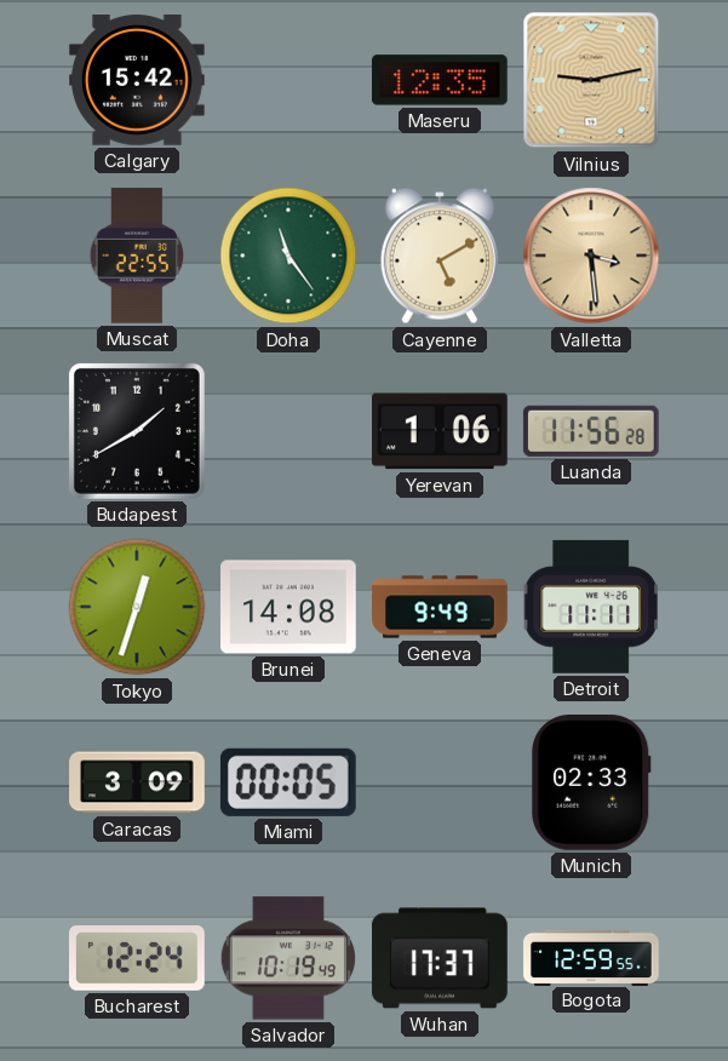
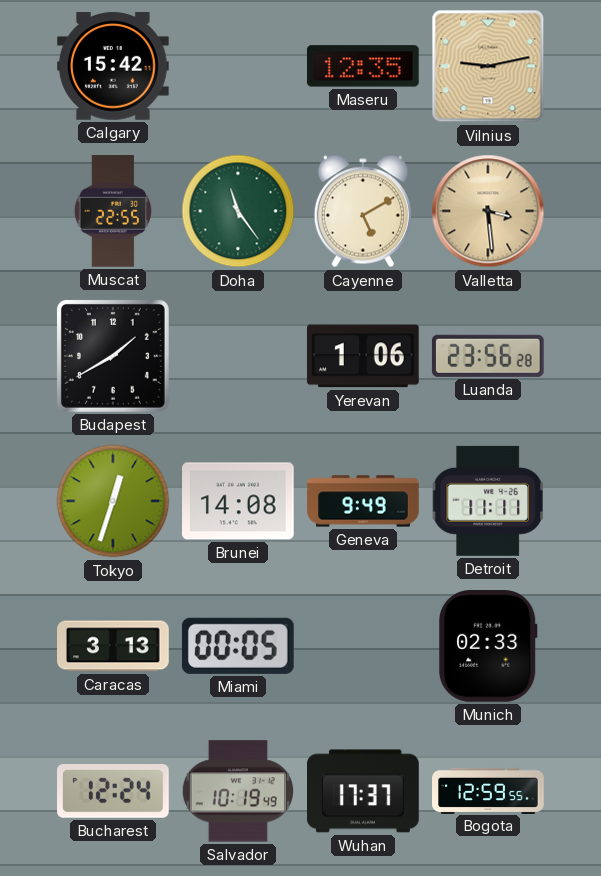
Luanda: 11:56 -> 23:56 (488, 356)
Caracas: 3:09 -> 3:13 (113, 646)
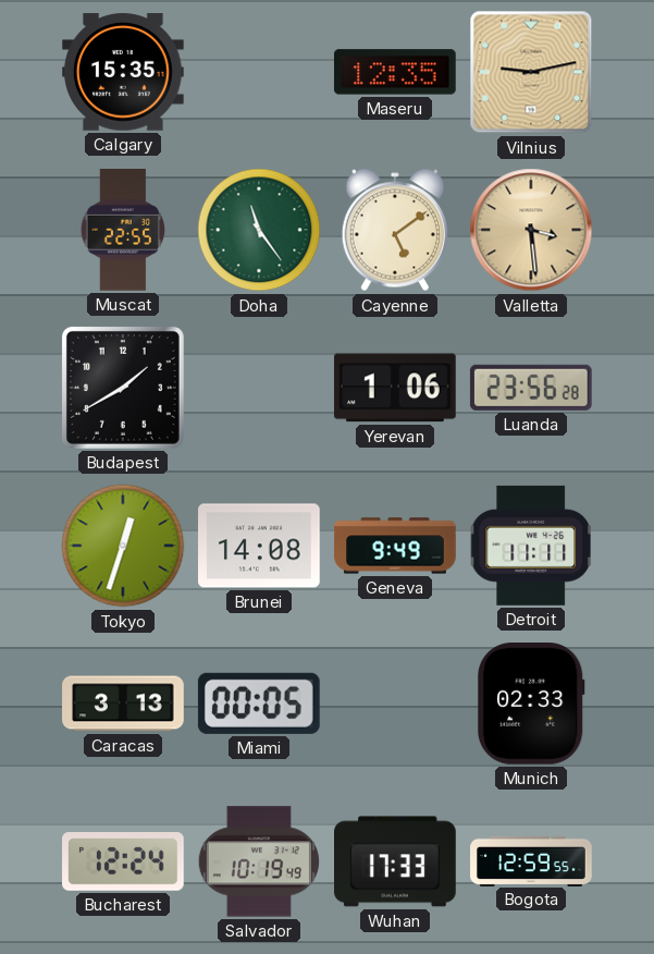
Calgary: 15:42 -> 15:35 (124, 72)
Cayenne: 5:10 -> 5:09 (395, 230)
Wuhan: 17:37 -> 17:33 (396, 861)
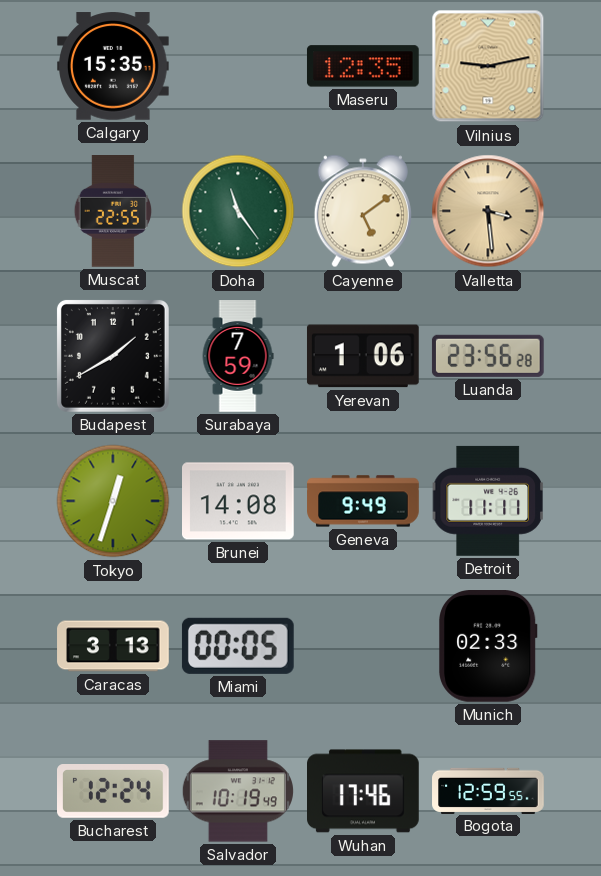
Surabaya: none -> 7:59 (238, 356)
Wuhan: 17:33 -> 17:46 (364, 791)
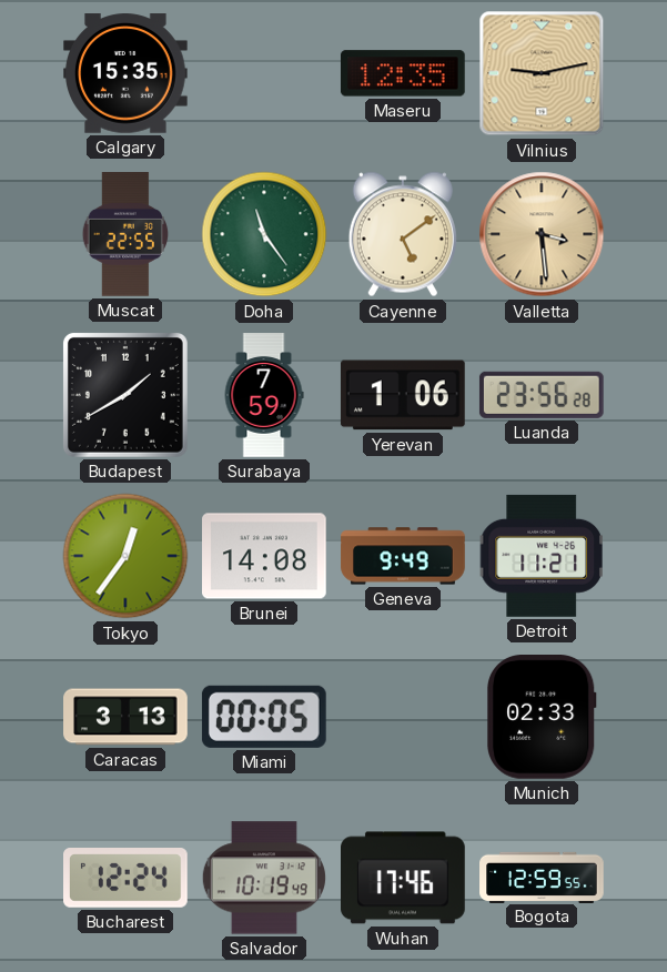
Tokyo: 12:33 -> 12:36 (125, 556)
Detroit: 11:11 -> 11:21 (542, 556)
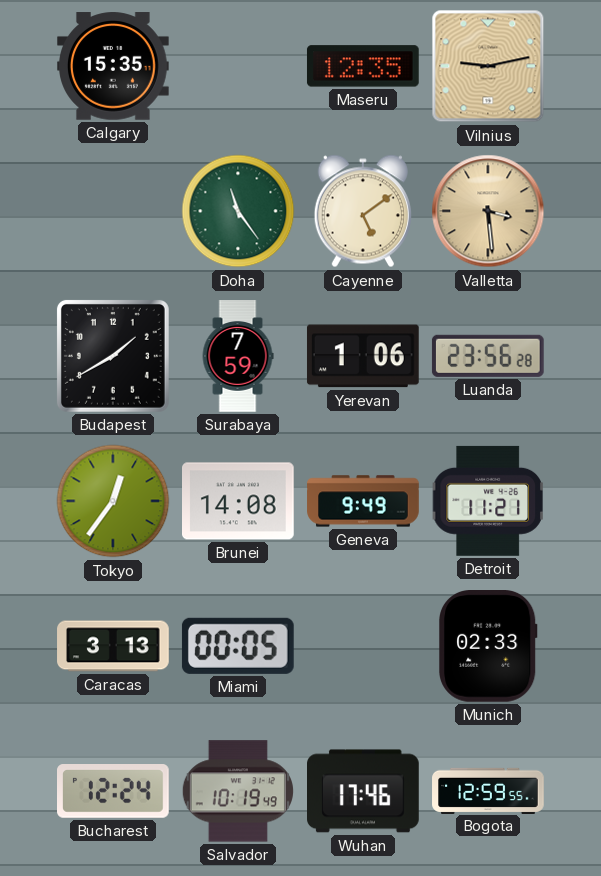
Muscat: 22:55 -> none (125, 235)
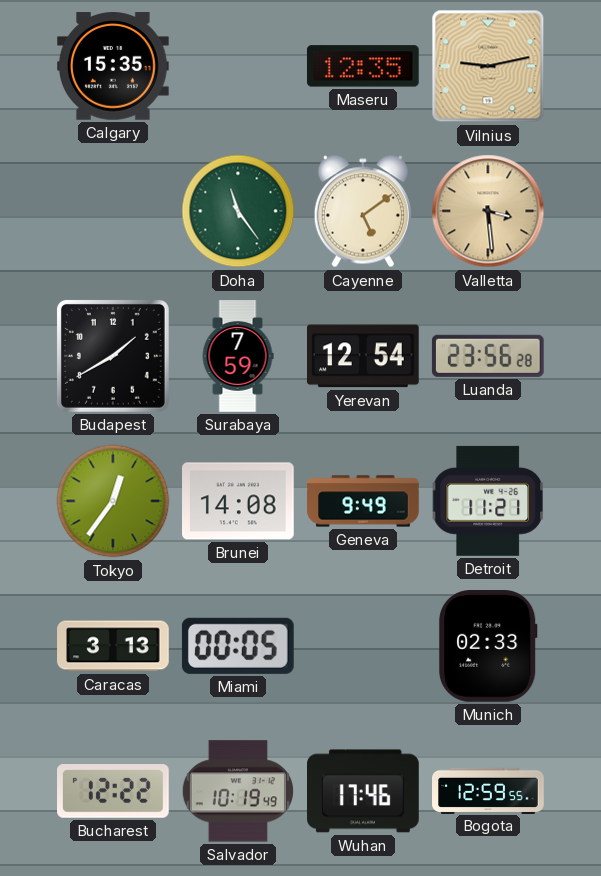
Yerevan: 1:06 -> 12:54 (363, 356)
Bucharest: 12:24 -> 12:22 (114, 792)
